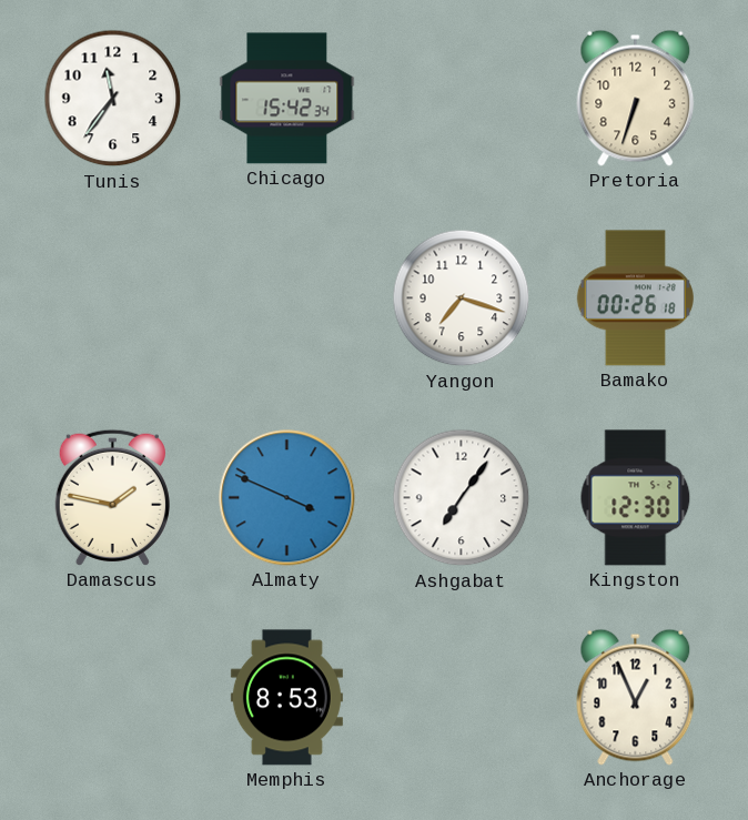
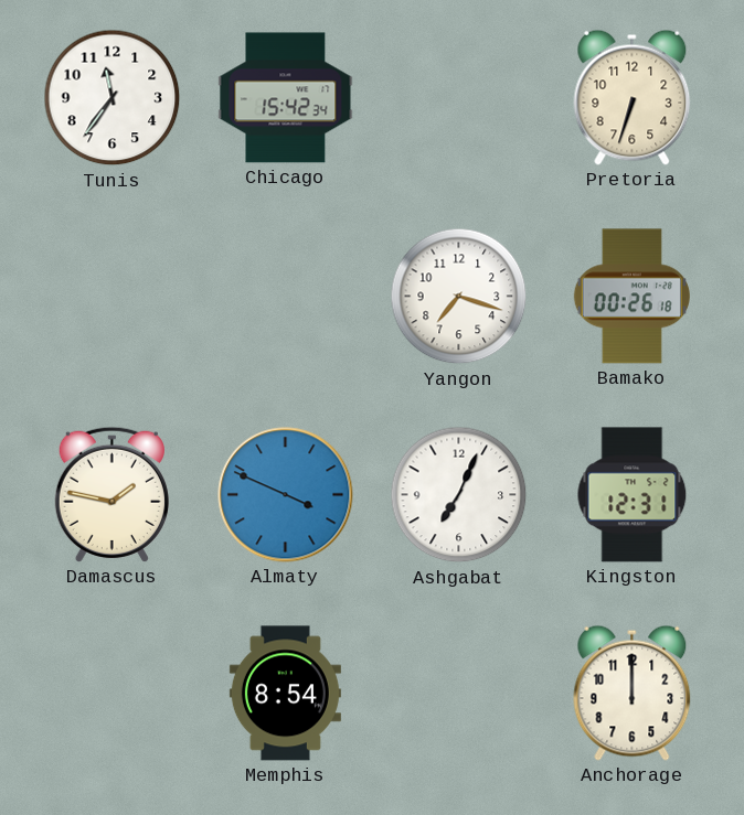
Ashgabat: 7:06 -> 7:04 (459, 495)
Kingston: 12:30 -> 12:31 (633, 495)
Memphis: 8:53 -> 8:54 (285, 694)
Anchorage: 12:56 -> 12:00 (633, 693)
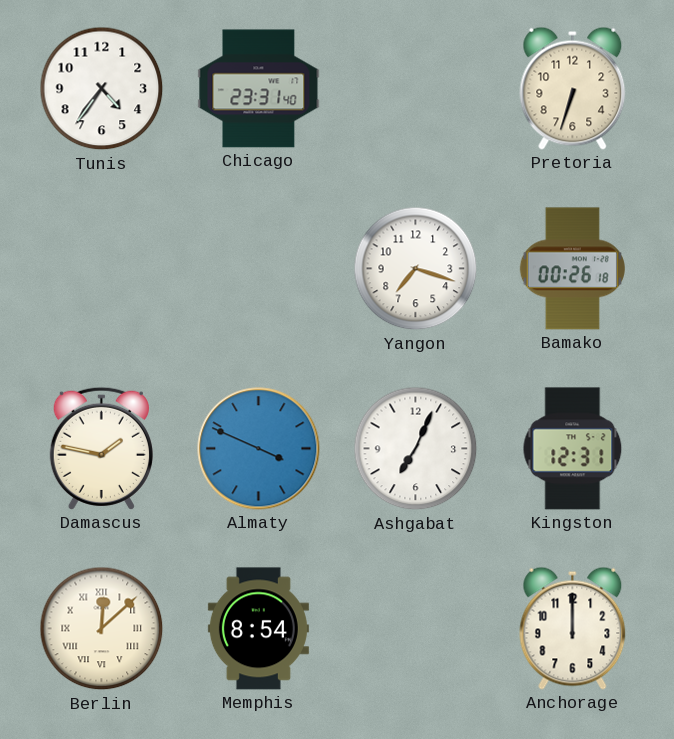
Tunis: 11:36 -> 4:36 (102, 89)
Chicago: 15:42 -> 23:31 (259, 89)
Berlin: none -> 12:08 (102, 629)
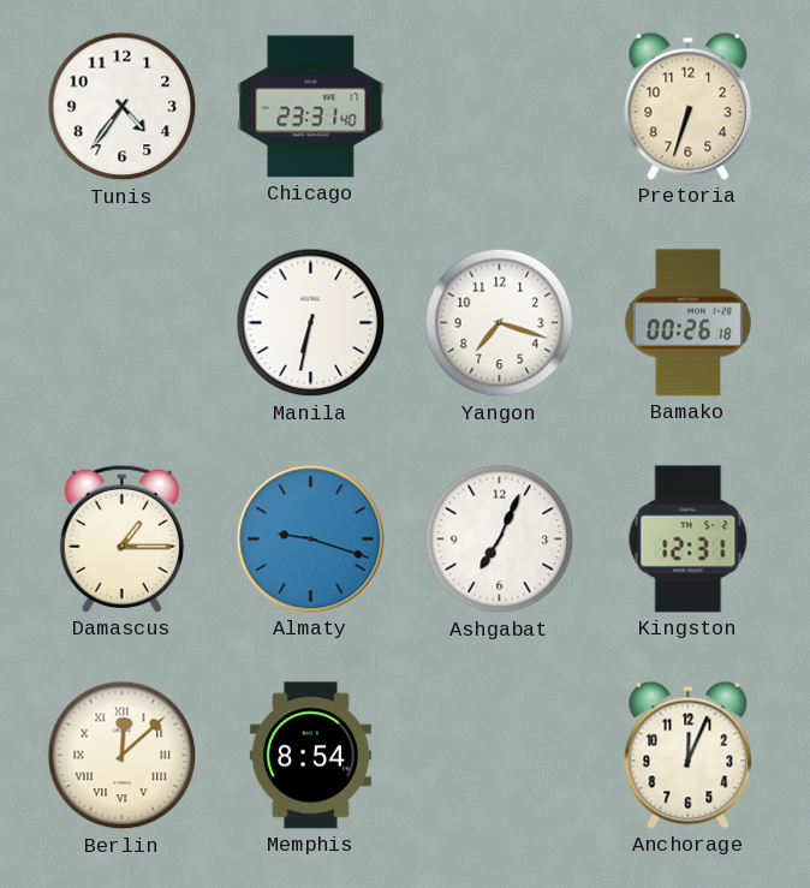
Manila: none -> 6:32 (311, 323)
Damascus: 1:47 -> 1:15 (121, 538)
Almaty: 3:49 -> 9:18 (311, 540)
Anchorage: 12:00 -> 12:04 (689, 755)
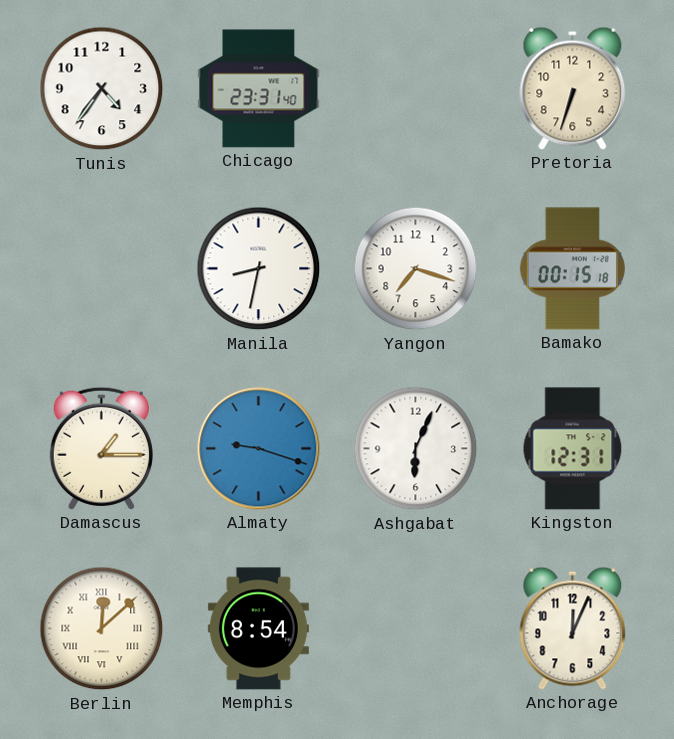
Manila: 6:32 -> 8:32 (259, 269)
Bamako: 00:26 -> 00:15 (572, 269)
Ashgabat: 7:04 -> 6:04 (416, 449)
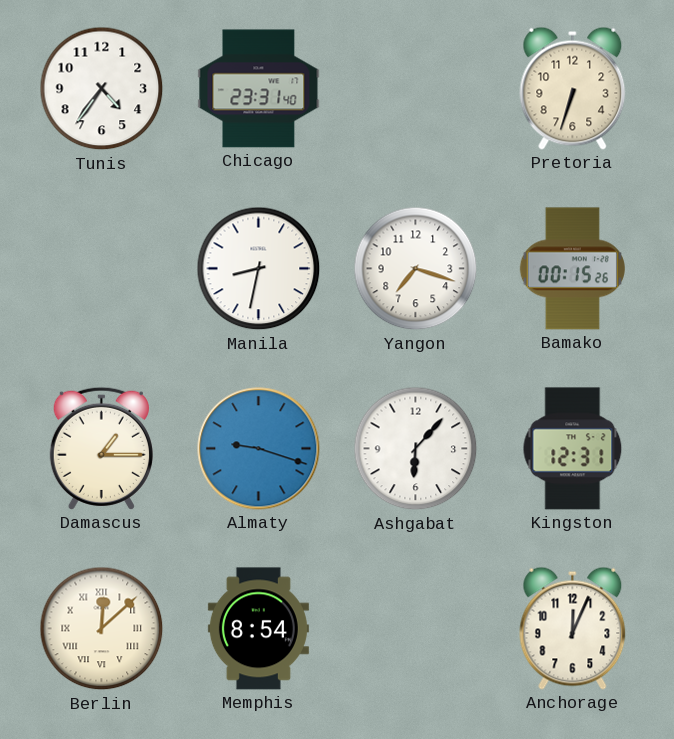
Bamako: 00:15:18 -> 00:15:26 (572, 269)
Ashgabat: 6:04 -> 6:07 (416, 449)
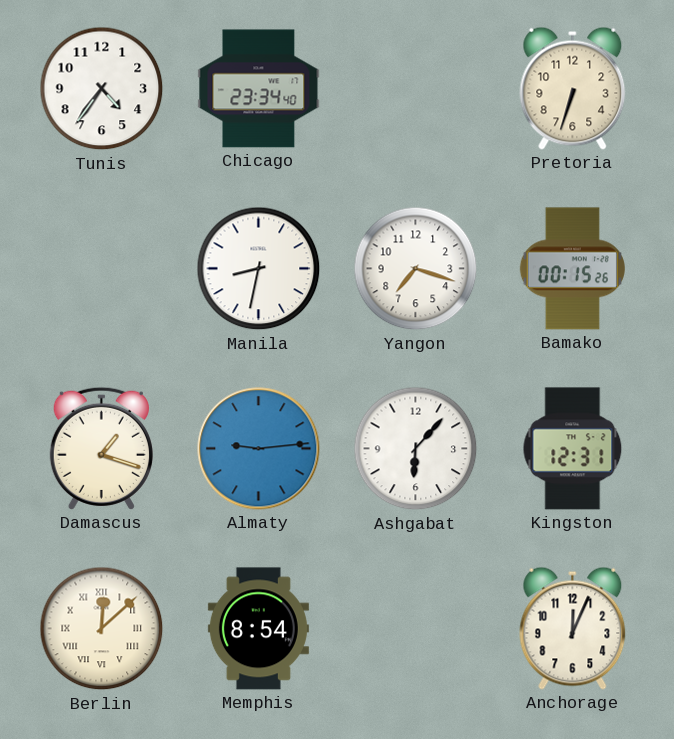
Chicago: 23:31 -> 23:34 (259, 89)
Damascus: 1:15 -> 1:18 (101, 448)
Almaty: 9:18 -> 9:14 (259, 449)
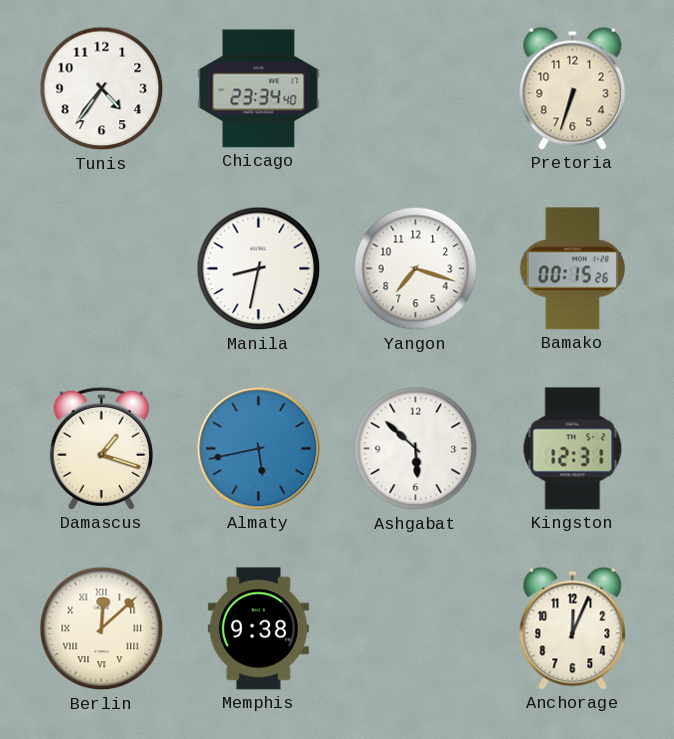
Almaty: 9:14 -> 5:43 (259, 449)
Ashgabat: 6:07 -> 5:52 (416, 449)
Memphis: 8:54 -> 9:38 (258, 629)
